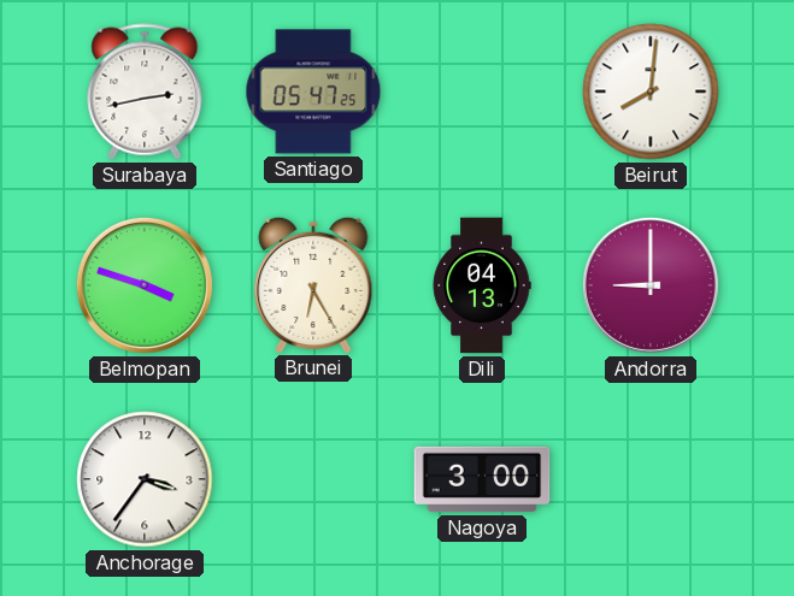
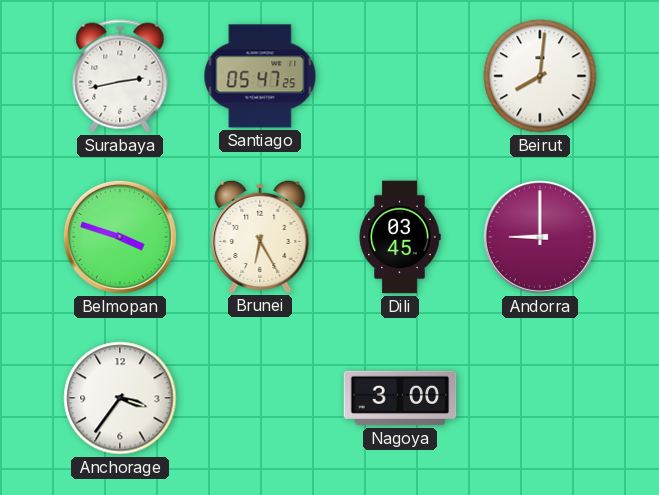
Dili: 04:13 -> 03:45 (400, 237)
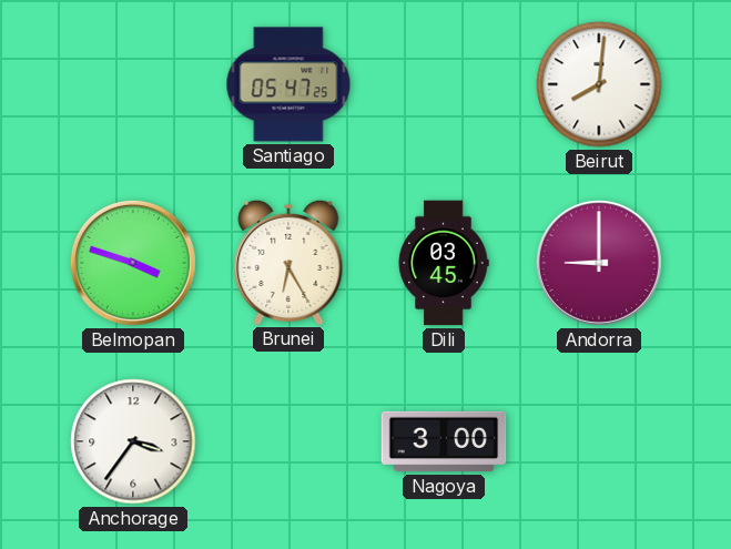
Surabaya: 2:43 -> none (120, 76)
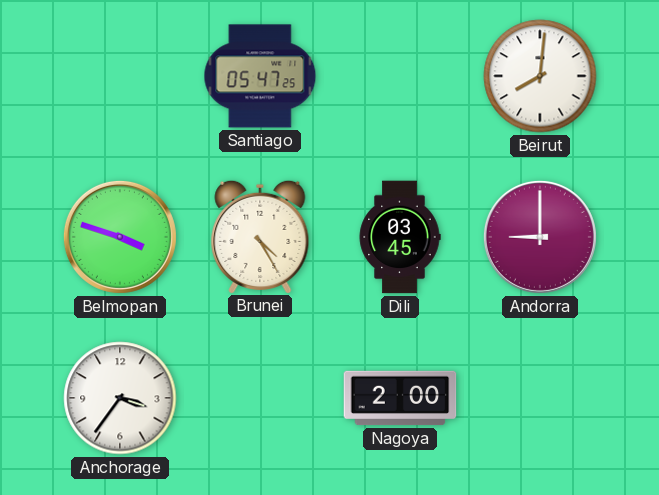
Brunei: 6:25 -> 4:25 (260, 236)
Nagoya: 3:00 -> 2:00 (400, 398)
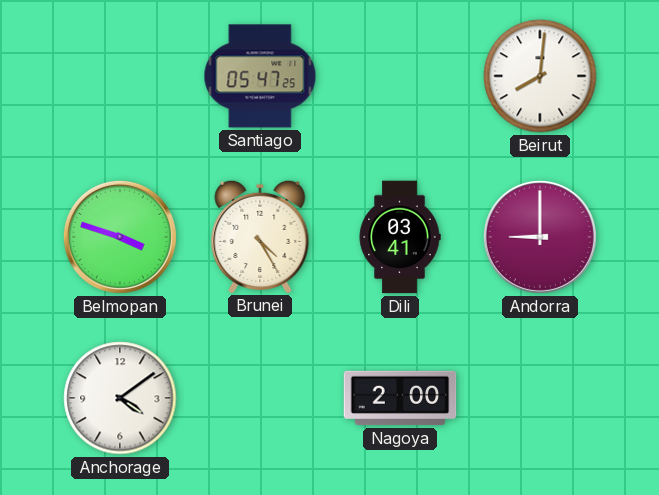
Dili: 03:45 -> 03:41 (400, 237)
Anchorage: 3:36 -> 4:09 (120, 398)
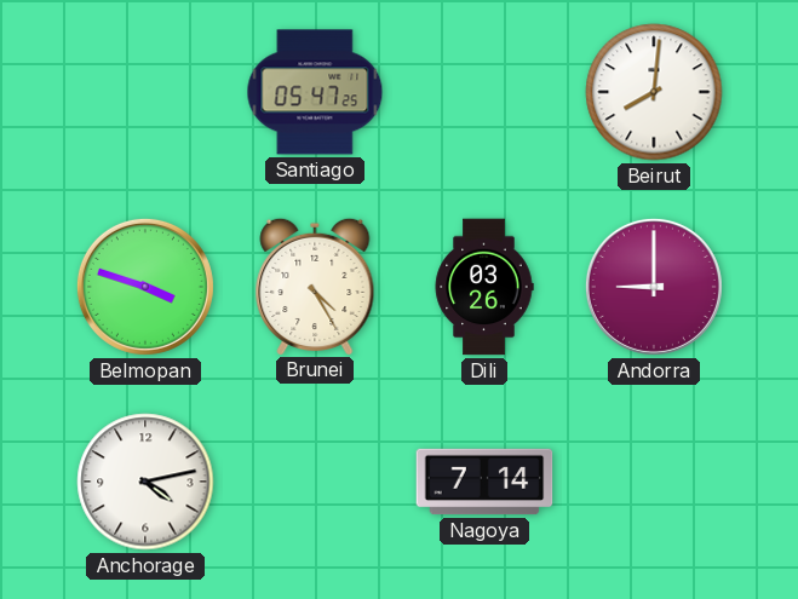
Dili: 03:41 -> 03:26 (484, 287)
Anchorage: 4:09 -> 4:13 (145, 482)
Nagoya: 2:00 -> 7:14 (484, 482)
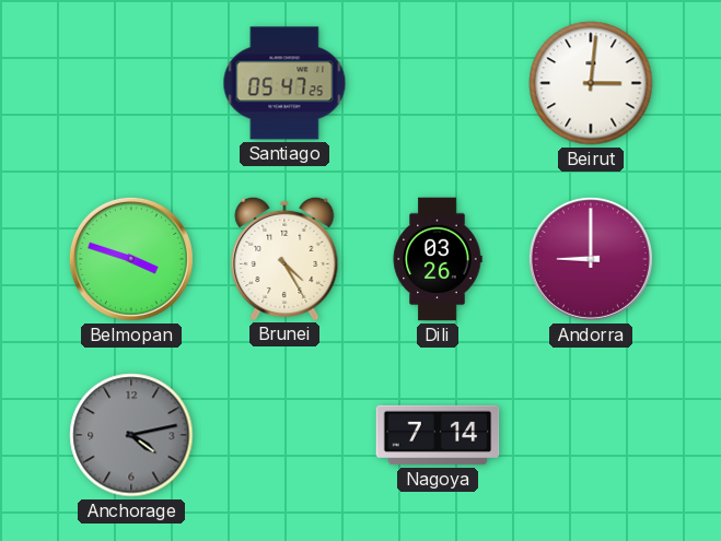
Beirut: 8:01 -> 3:01 (591, 83)
Anchorage dial: white -> grey (131, 435)
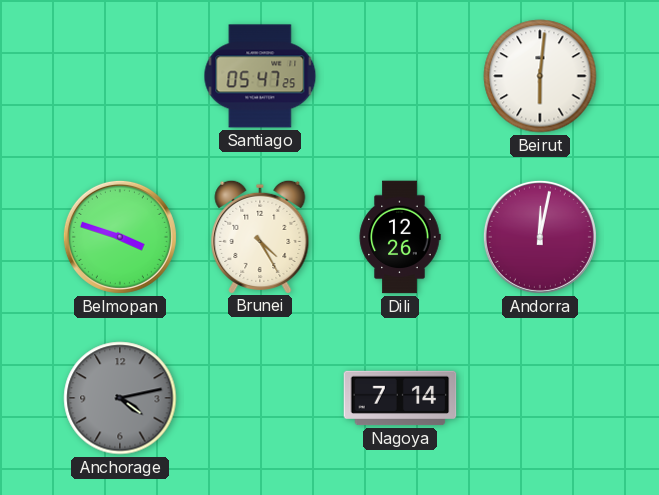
Beirut: 3:01 -> 6:01 (540, 76)
Dili: 03:26 -> 12:26 (400, 237)
Andorra: 9:00 -> 12:02 (540, 237)
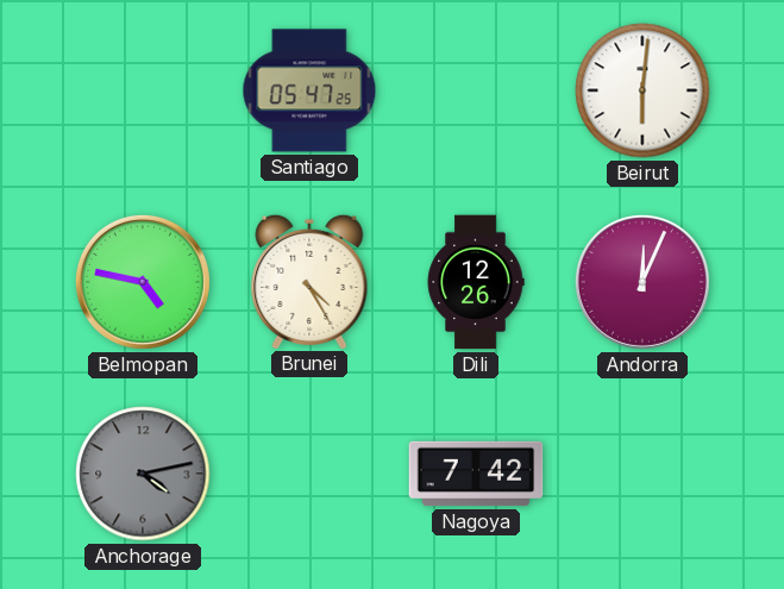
Belmopan: 3:48 -> 4:47 (143, 282)
Andorra: 12:02 -> 12:04 (642, 282)
Nagoya: 7:14 -> 7:42 (476, 474)
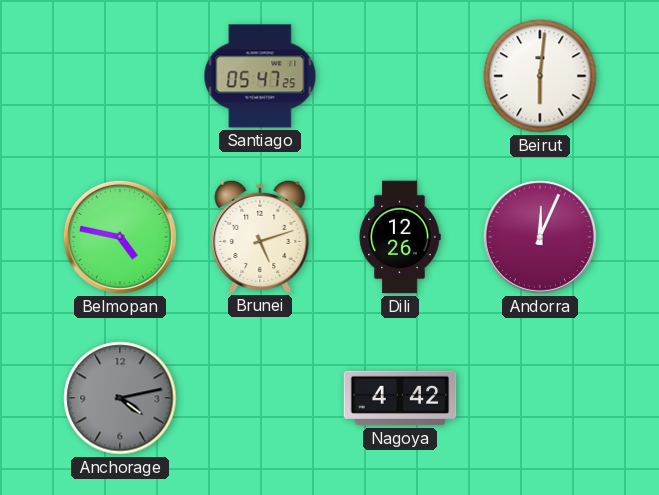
Brunei: 4:25 -> 5:12 (260, 236)
Nagoya: 7:42 -> 4:42 (400, 398)
